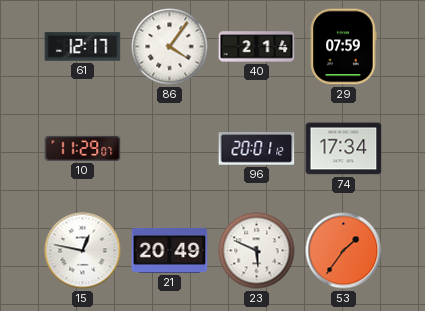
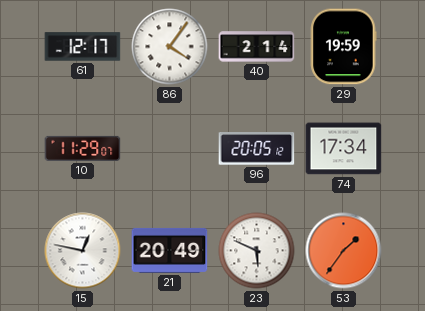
29: 07:59 -> 19:59 (344, 47)
96: 20:01 -> 20:05 (257, 149)
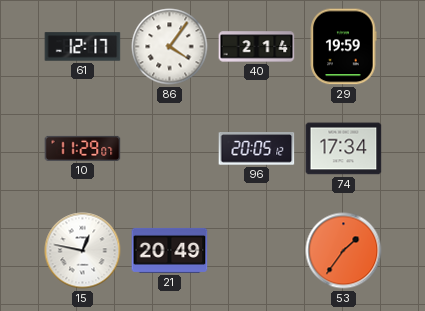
23: 5:49 -> none (257, 251)
